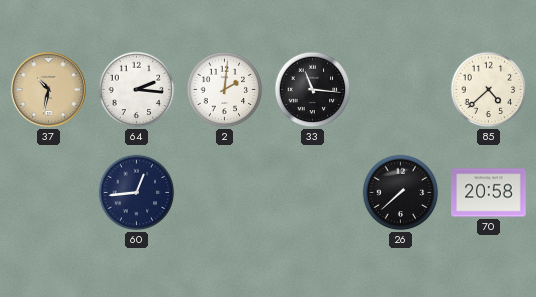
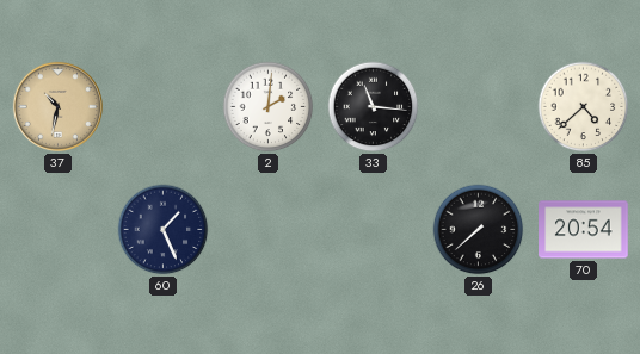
64: 2:16 -> none (137, 90)
60: 12:44 -> 1:26 (164, 230)
70: 20:58 -> 20:54 (584, 230)
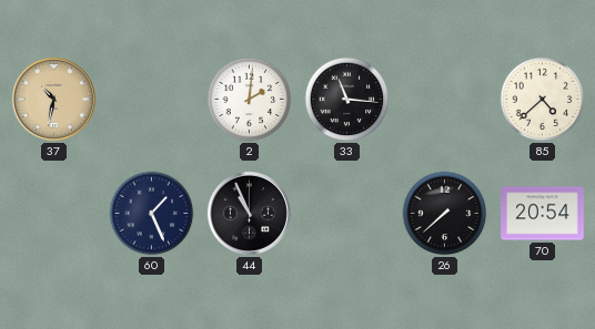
44: none -> 10:56 (249, 213)
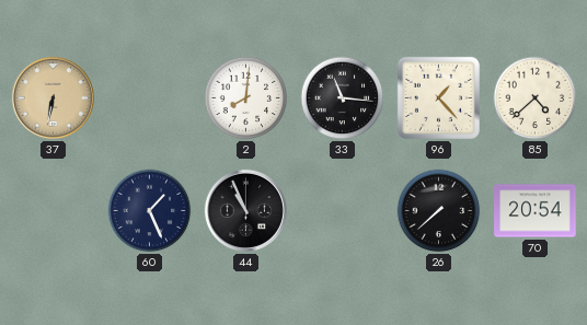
37: 10:32 -> 6:32 (53, 97)
2: 2:01 -> 8:01 (246, 98)
96: none -> 1:23 (438, 97)
